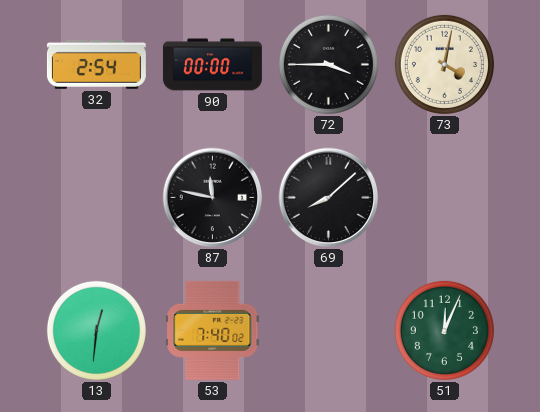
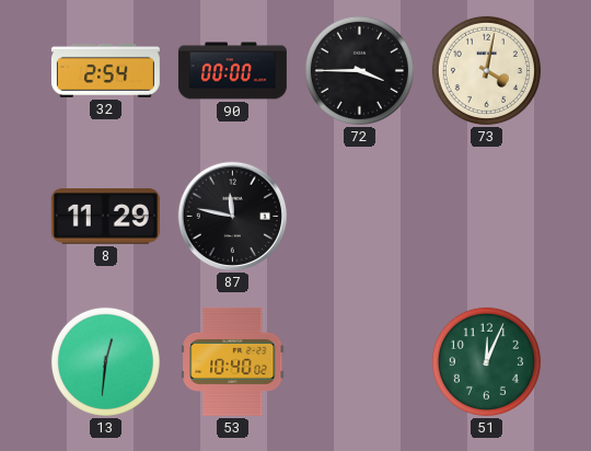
8: none -> 11:29 (105, 217)
69: 8:08 -> none (329, 198)
53: 7:40 -> 10:40 (233, 361)
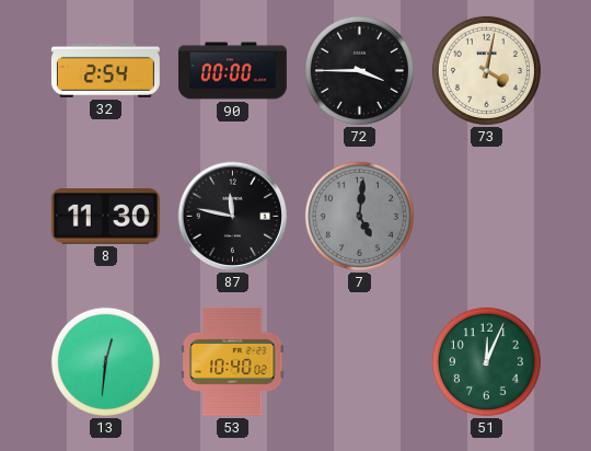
8: 11:29 -> 11:30 (105, 217)
7: none -> 5:01 (359, 216)
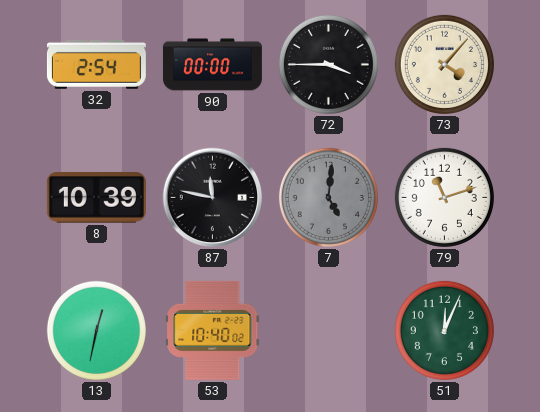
73: 4:02 -> 4:07 (444, 64)
8: 11:30 -> 10:39 (96, 198)
79: none -> 11:12 (444, 197)
13: 12:31 -> 12:32 (96, 330)
